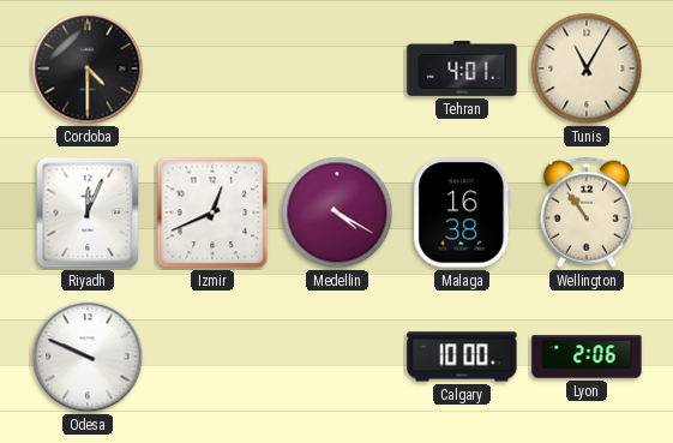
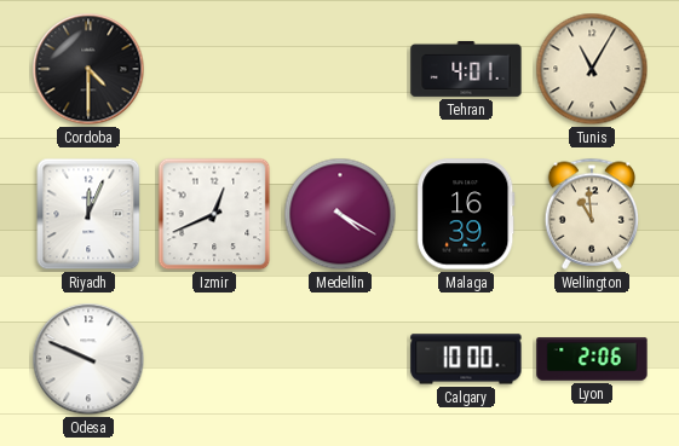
Malaga: 16:38 -> 16:39 (466, 214)
Wellington: 10:54 -> 10:59 (592, 214)
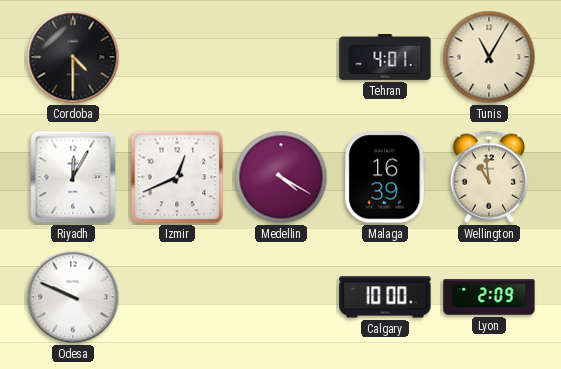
Riyadh: 12:04 -> 12:05 (73, 177)
Lyon: 2:06 -> 2:09 (489, 297)
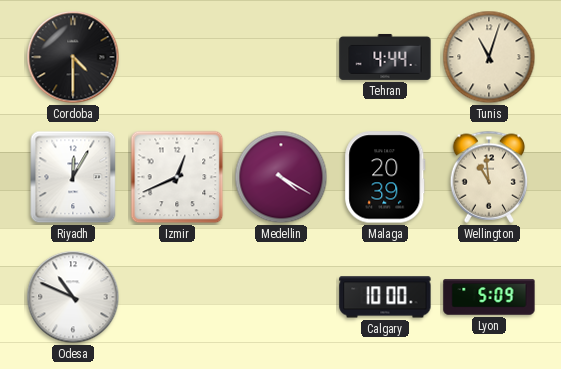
Tehran: 4:01 -> 4:44 (385, 57)
Tunis: 11:05 -> 11:03 (489, 57)
Malaga: 16:39 -> 20:39 (385, 177)
Odesa: 9:49 -> 10:49 (73, 297)
Lyon: 2:09 -> 5:09 (489, 297)
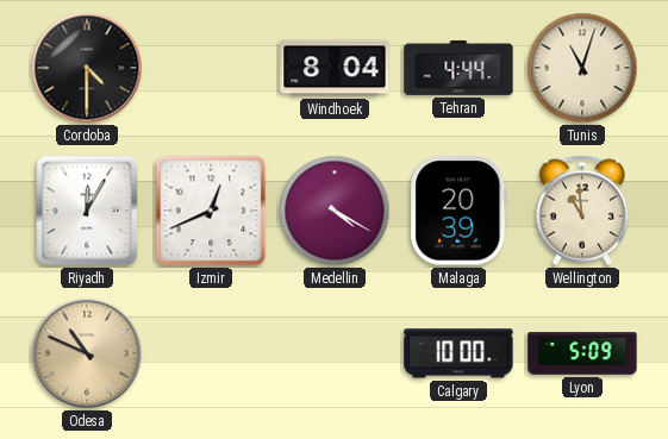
Windhoek: none -> 8:04 (335, 68)
Odesa dial: white -> champagne (87, 353)
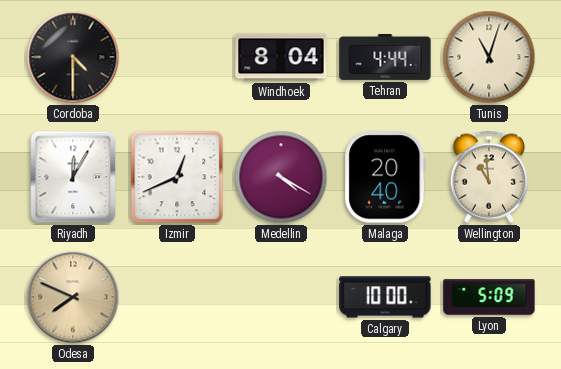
Malaga: 20:39 -> 20:40 (385, 177)
Odesa: 10:49 -> 7:49 (73, 297)
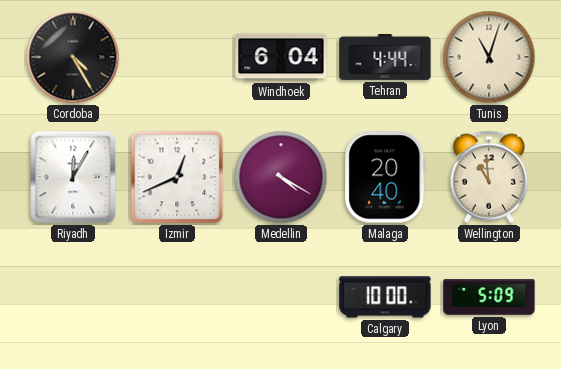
Cordoba: 4:30 -> 4:25 (73, 57)
Windhoek: 8:04 -> 6:04 (281, 57)
Odesa: 7:49 -> none (73, 297)
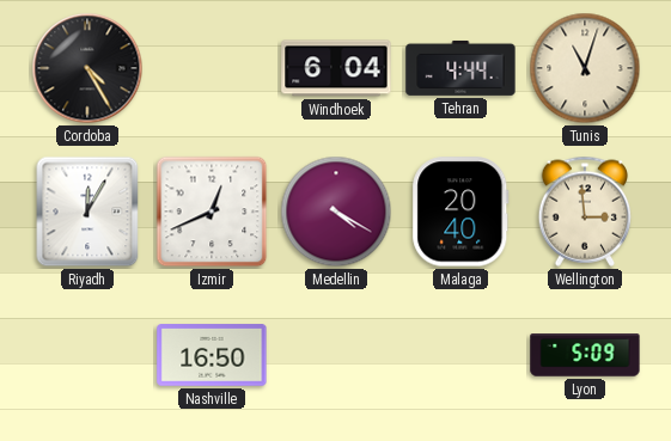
Wellington: 10:59 -> 2:59 (585, 212)
Nashville: none -> 16:50 (212, 355)
Calgary: 10:00 -> none (385, 297)
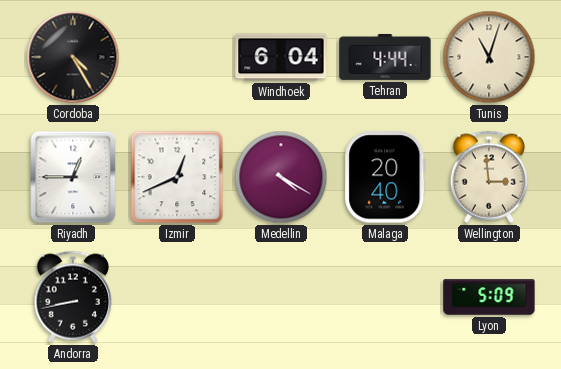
Riyadh: 12:05 -> 12:45 (73, 177)
Andorra: none -> 8:43 (73, 297)
Nashville: 16:50 -> none (212, 355)
